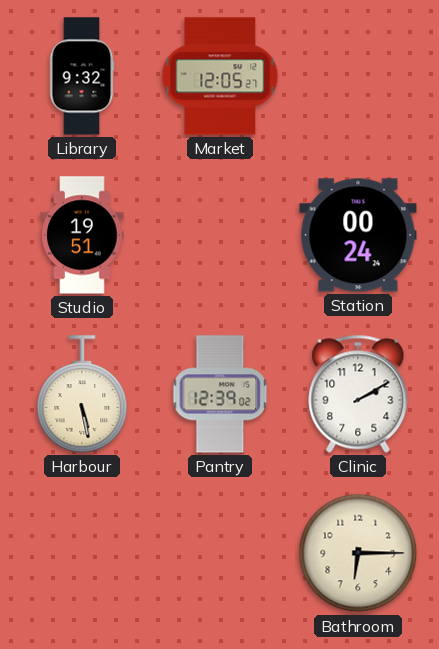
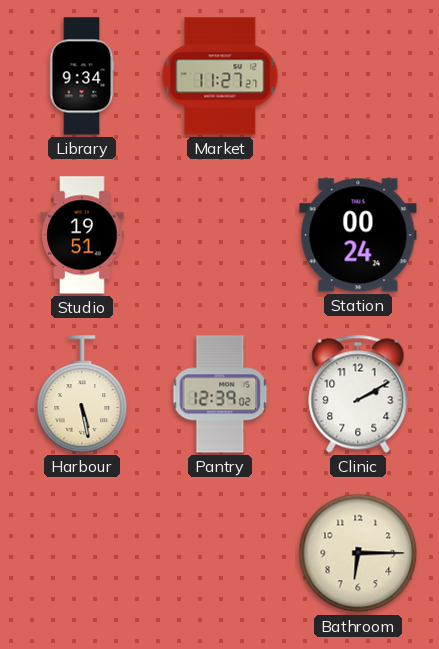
Library: 9:32 -> 9:34 (82, 76)
Market: 12:05 -> 11:27 (220, 76)
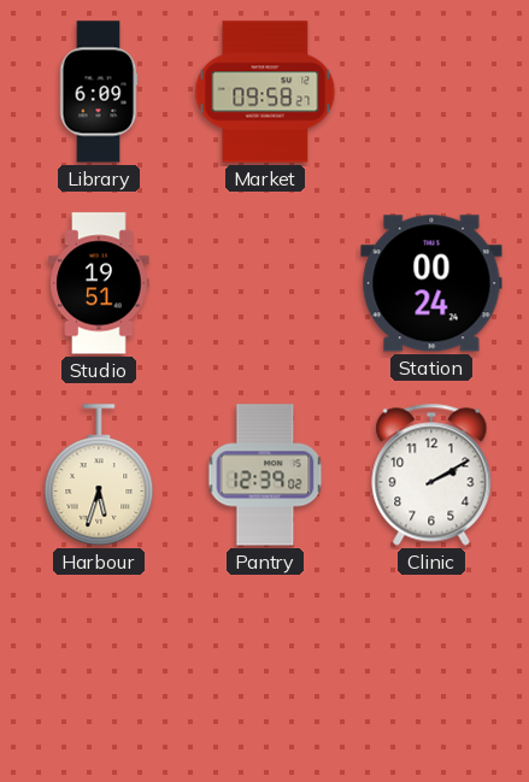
Library: 9:34 -> 6:09 (99, 92)
Market: 11:27 -> 09:58 (265, 92)
Harbour: 5:28 -> 5:33 (99, 475)
Bathroom: 6:15 -> none (358, 553)
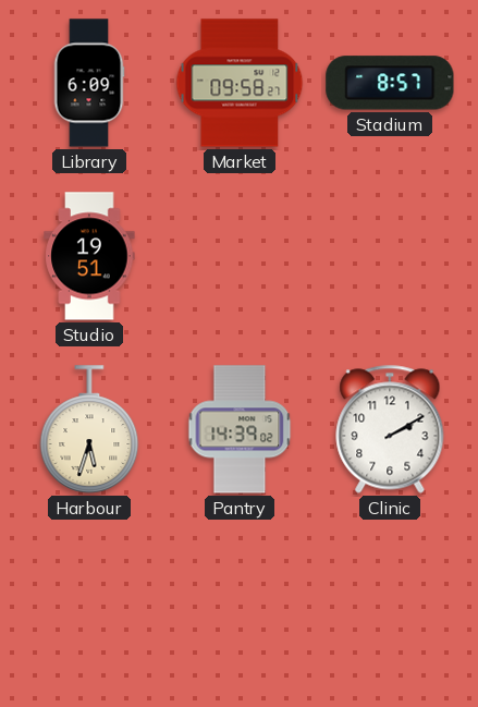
Stadium: none -> 8:57 (390, 83)
Station: 00:24 -> none (431, 283)
Pantry: 12:39 -> 14:39 (240, 429)
